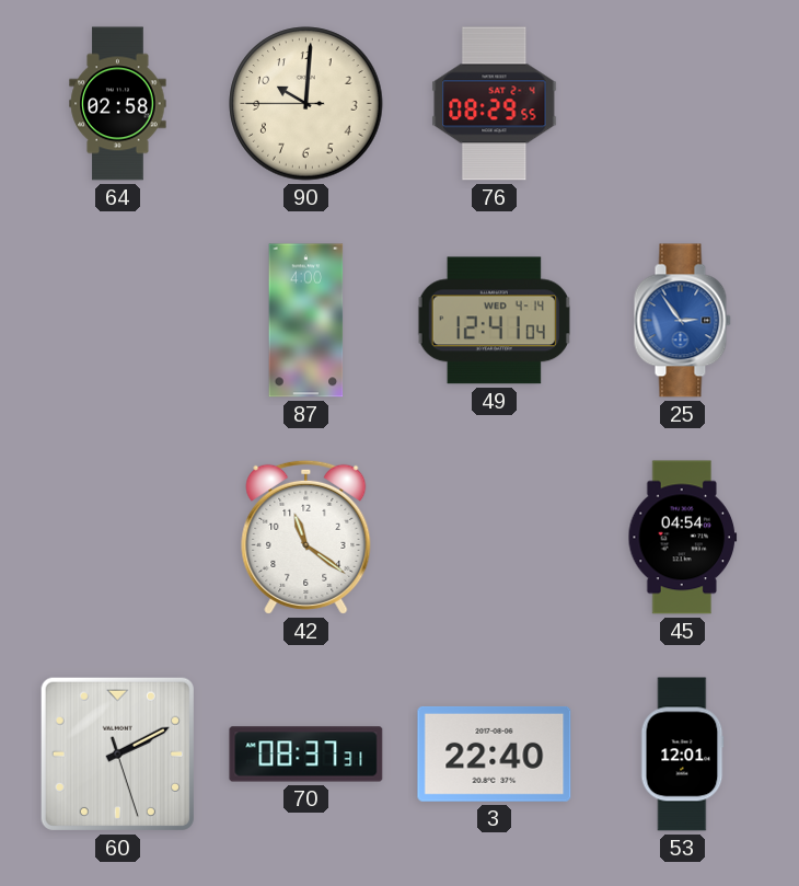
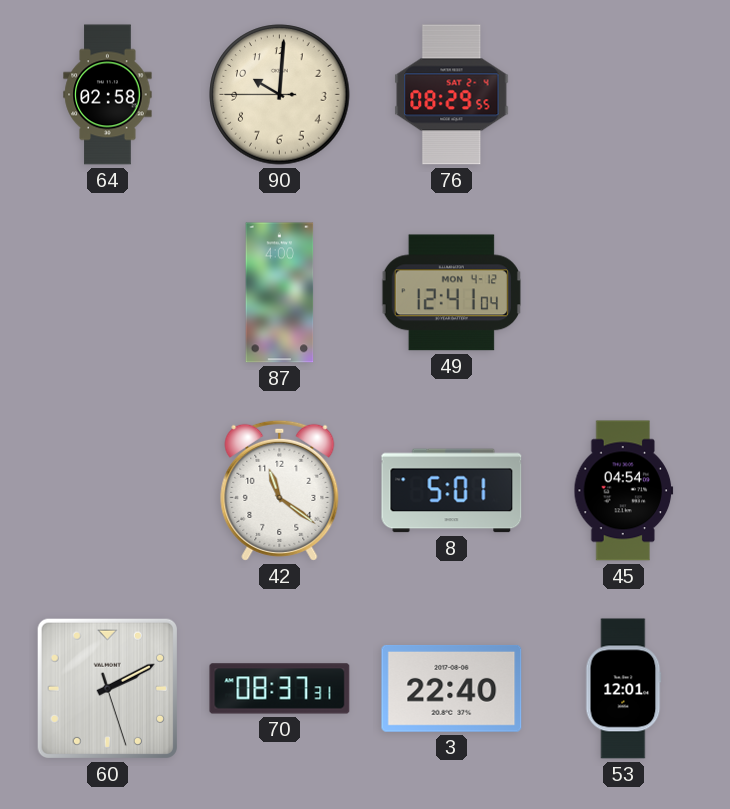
49 date: WED 4-14 -> MON 4-12 (451, 293)
25: 2:54 -> none (682, 321)
8: none -> 5:01 (452, 491)
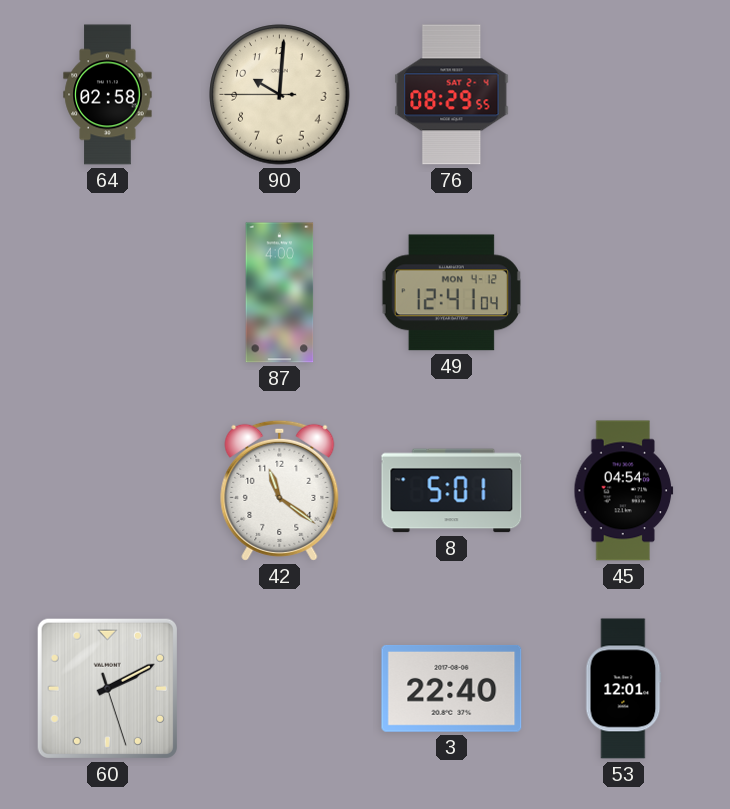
70: 08:37 -> none (280, 689)
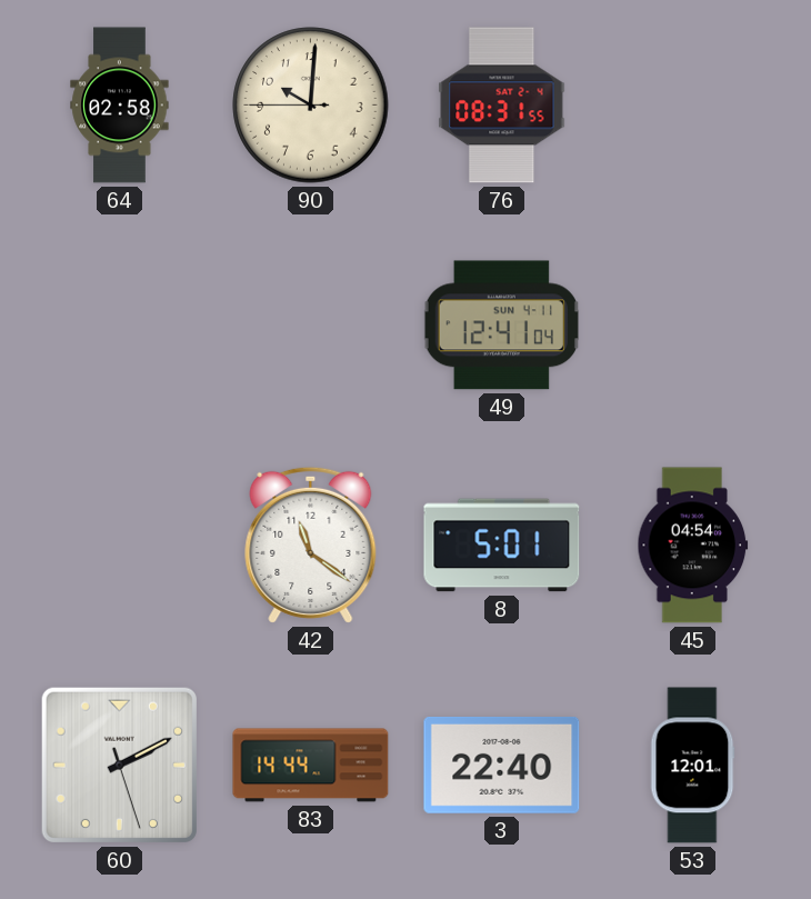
76: 08:29 -> 08:31 (502, 106)
87: 4:00 -> none (280, 293)
49 date: MON 4-12 -> SUN 4-11 (501, 326)
83: none -> 14:44 (311, 766)
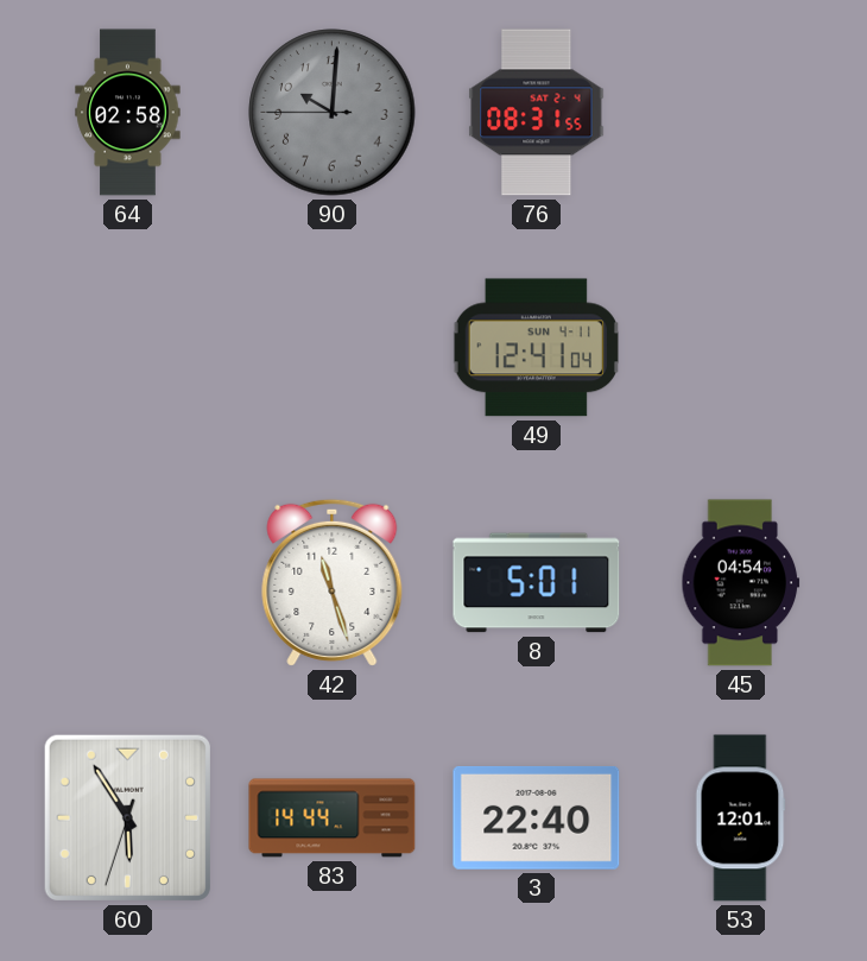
90 dial: cream -> grey (333, 113)
42: 11:21 -> 11:27 (333, 582)
60: 2:10 -> 5:54 (127, 817)
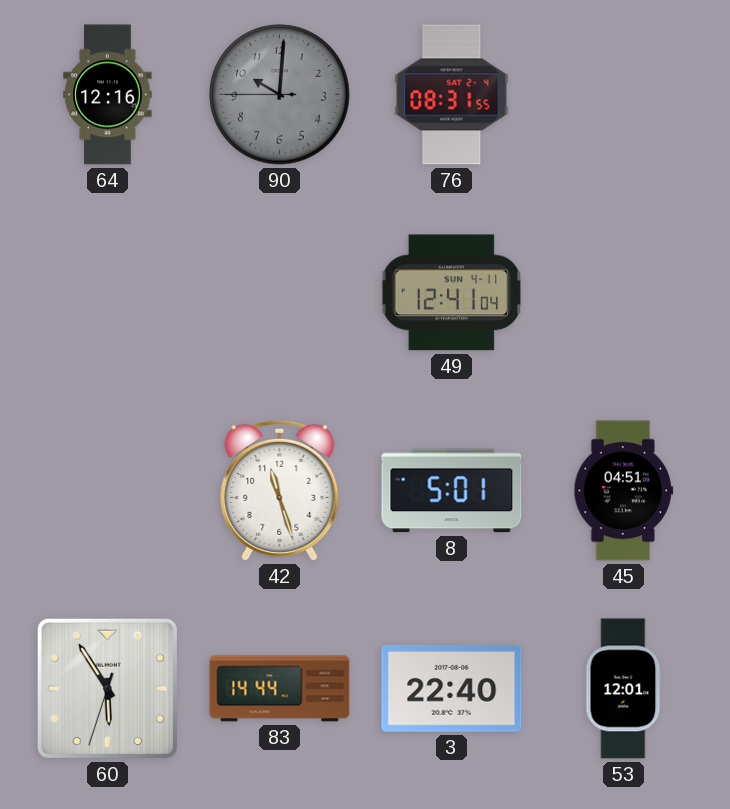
64: 02:58 -> 12:16 (108, 95)
45: 04:54 -> 04:51 (624, 491)
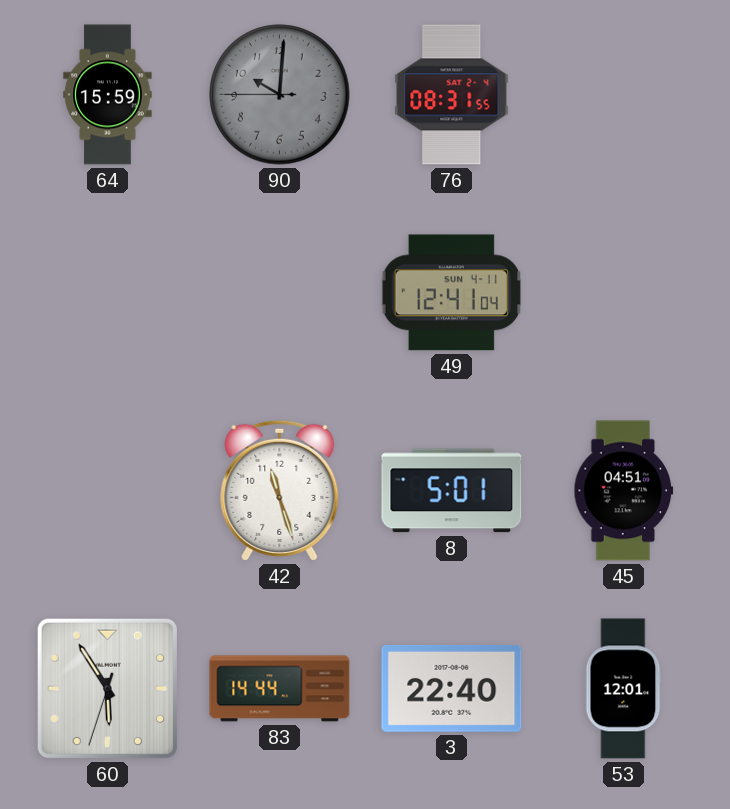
64: 12:16 -> 15:59 (108, 95)
